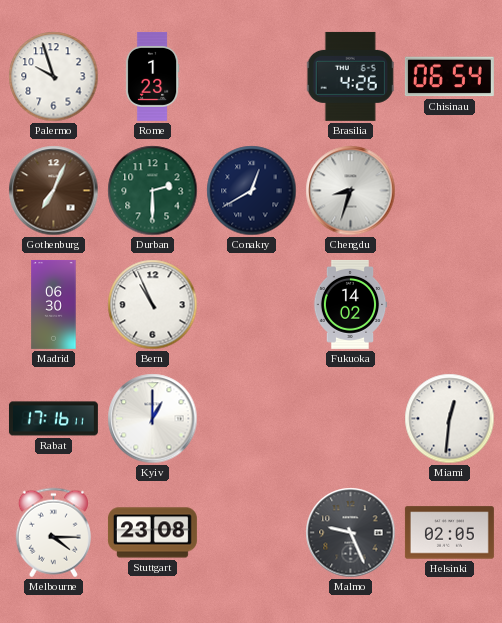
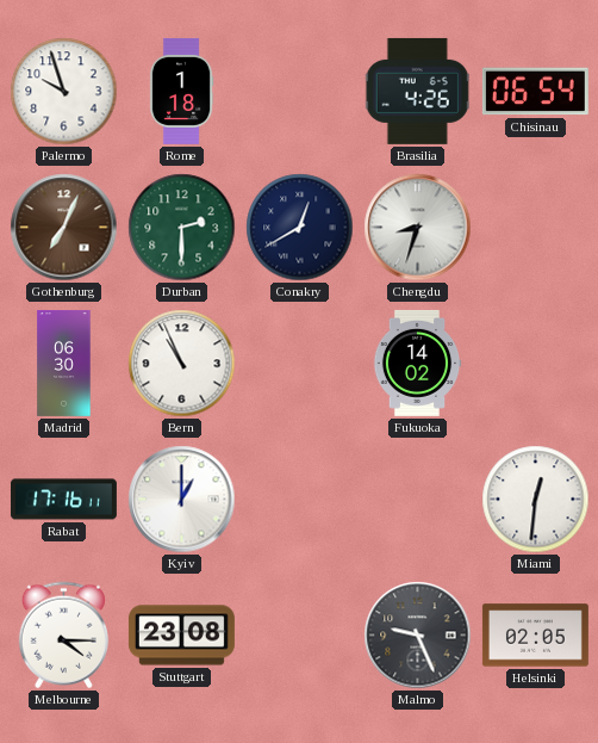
Rome: 1:23 -> 1:18 (181, 91)
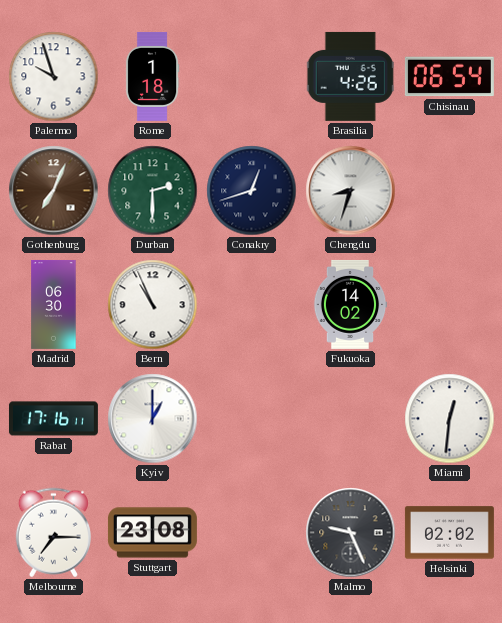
Conakry: 12:40 -> 12:42 (252, 191)
Melbourne: 4:15 -> 7:15 (53, 533)
Helsinki: 02:05 -> 02:02 (449, 533)
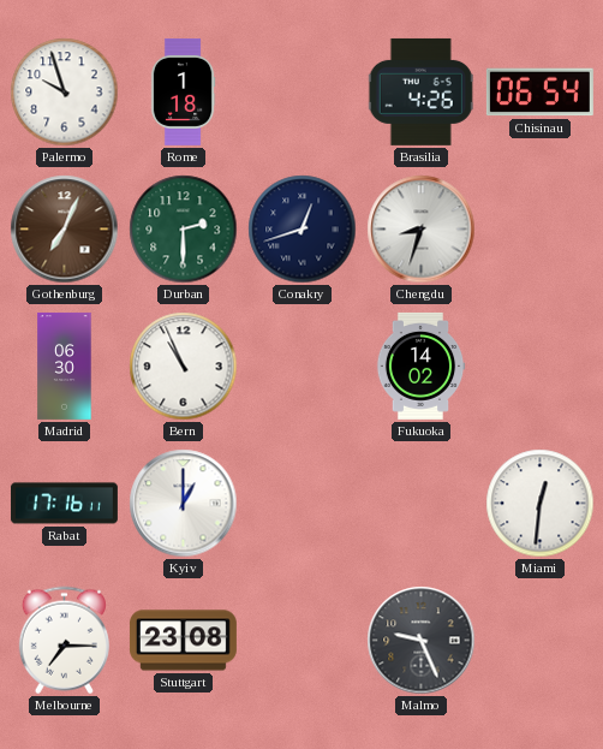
Helsinki: 02:02 -> none (449, 533)
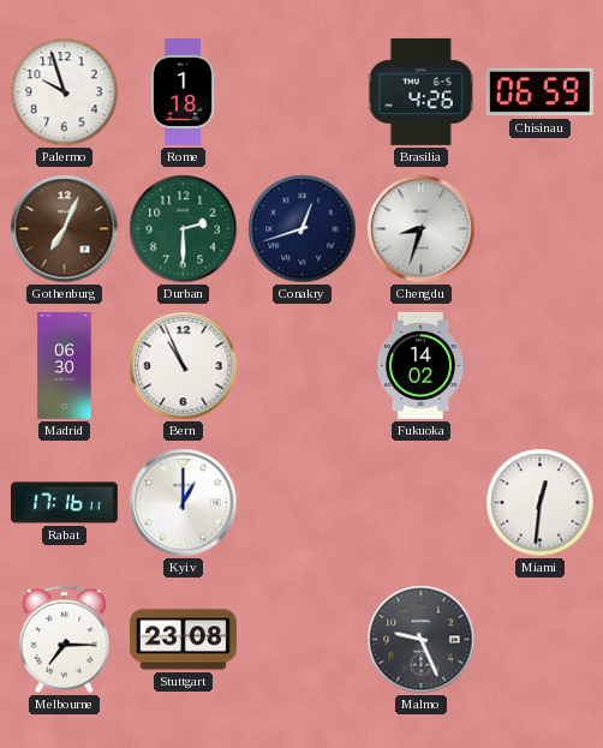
Chisinau: 06:54 -> 06:59 (539, 92)
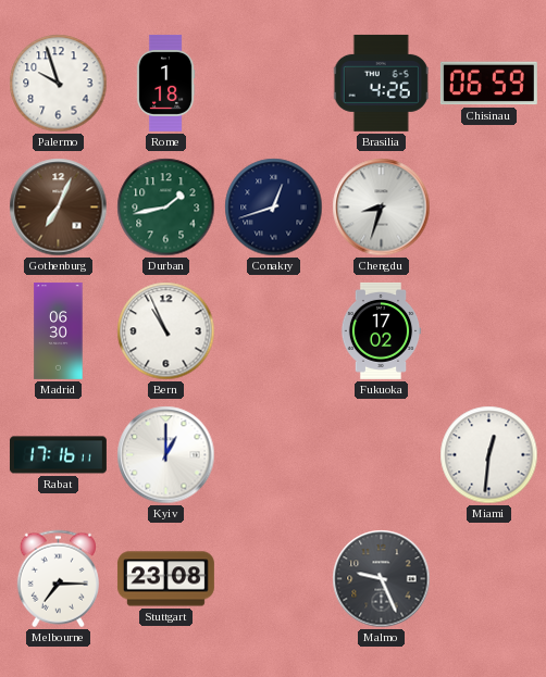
Durban: 2:30 -> 1:43 (166, 208)
Fukuoka: 14:02 -> 17:02 (381, 330)
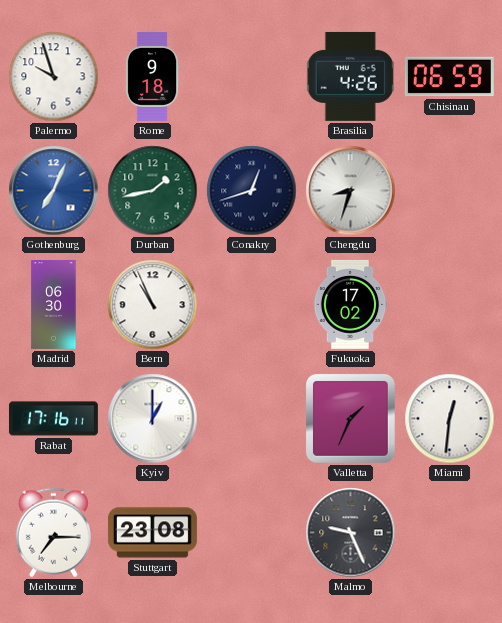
Rome: 1:18 -> 9:18 (152, 76)
Gothenburg dial: brown -> blue (54, 191)
Valletta: none -> 1:34 (351, 419)
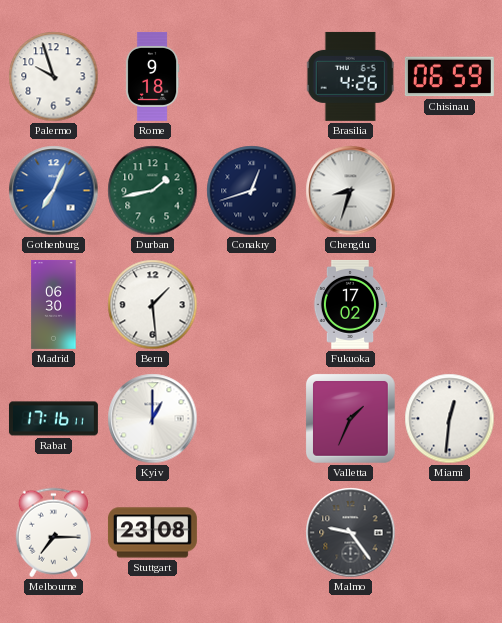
Bern: 10:56 -> 1:29 (153, 305)
Malmo: 9:26 -> 9:24 (351, 533)
